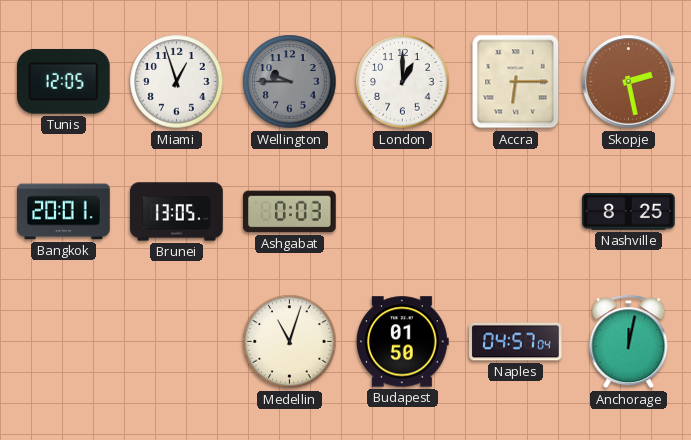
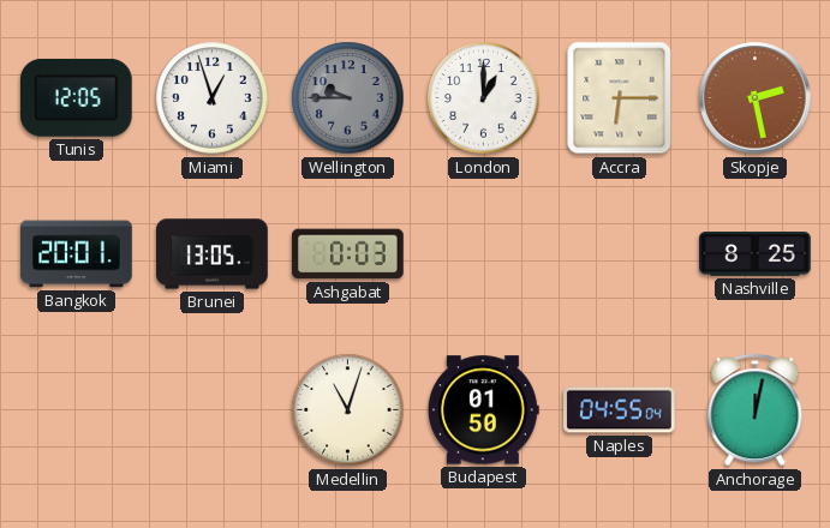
Naples: 04:57 -> 04:55 (620, 410)
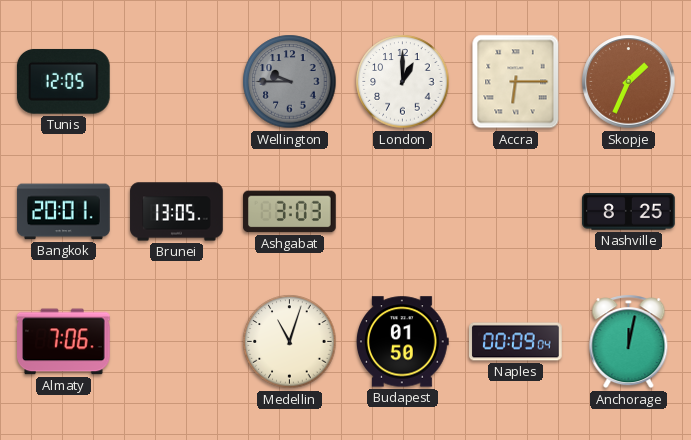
Miami: 12:57 -> none (213, 98)
Skopje: 2:28 -> 1:34 (629, 82)
Ashgabat: 0:03 -> 3:03 (290, 212)
Almaty: none -> 7:06 (64, 342)
Naples: 04:55 -> 00:09 (516, 342)
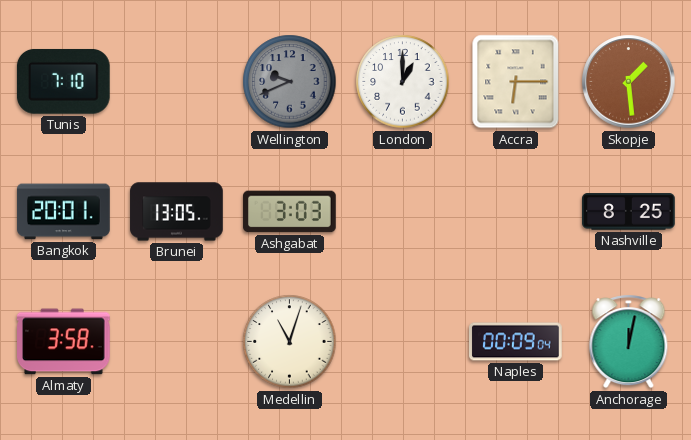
Tunis: 12:05 -> 7:10 (63, 81)
Wellington: 9:45 -> 9:41 (290, 82)
Skopje: 1:34 -> 1:29 (629, 82)
Almaty: 7:06 -> 3:58 (64, 342)
Budapest: 01:50 -> none (402, 342)
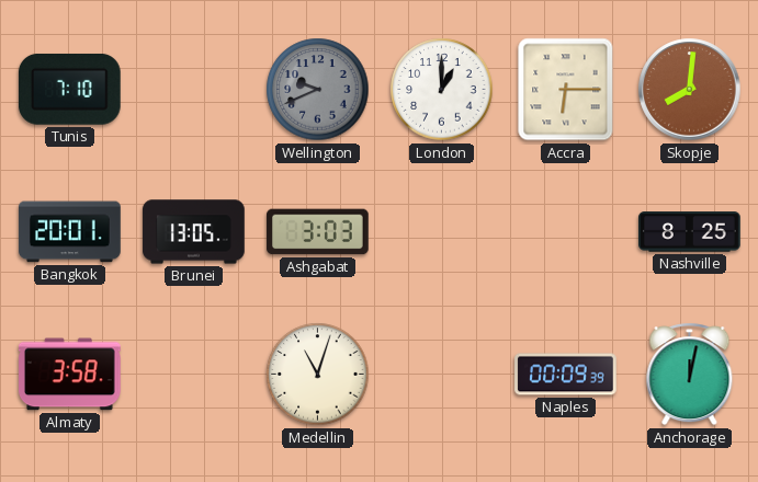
Skopje: 1:29 -> 8:01 (690, 90)
Naples: 00:09:04 -> 00:09:39 (566, 375)
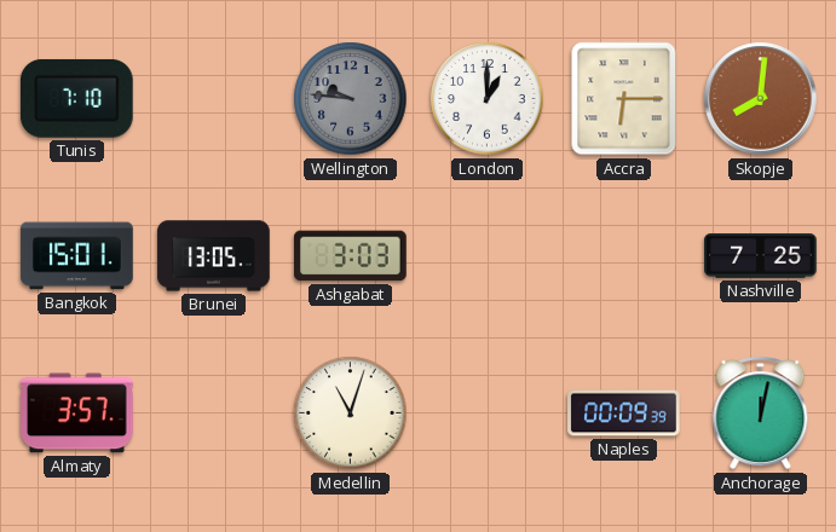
Wellington: 9:41 -> 9:46 (351, 99)
Bangkok: 20:01 -> 15:01 (77, 256)
Nashville: 8:25 -> 7:25 (761, 256)
Almaty: 3:58 -> 3:57 (77, 414)
